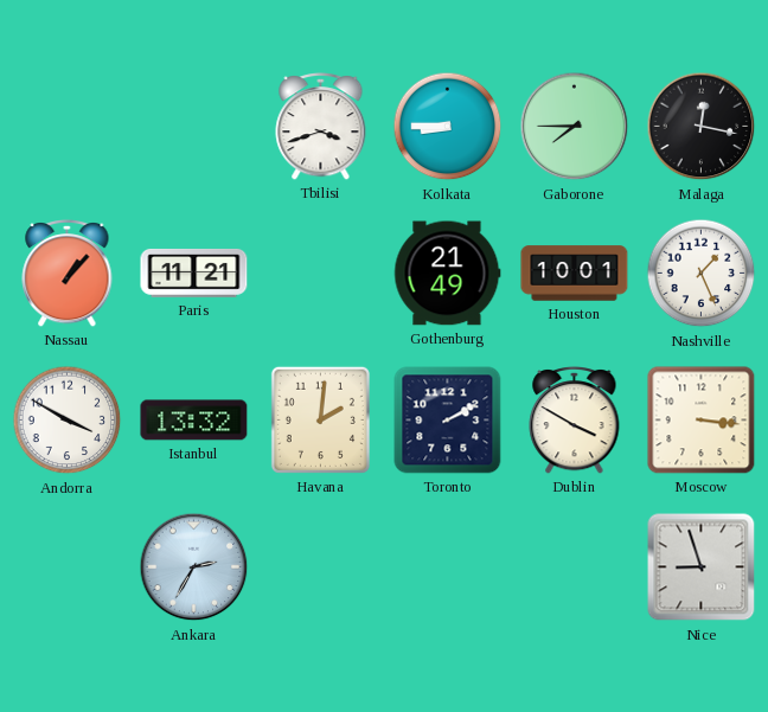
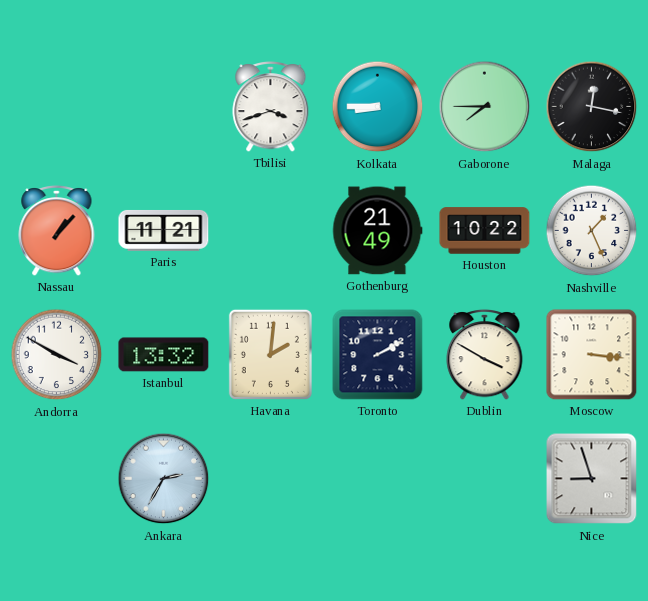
Houston: 10:01 -> 10:22 (485, 231)
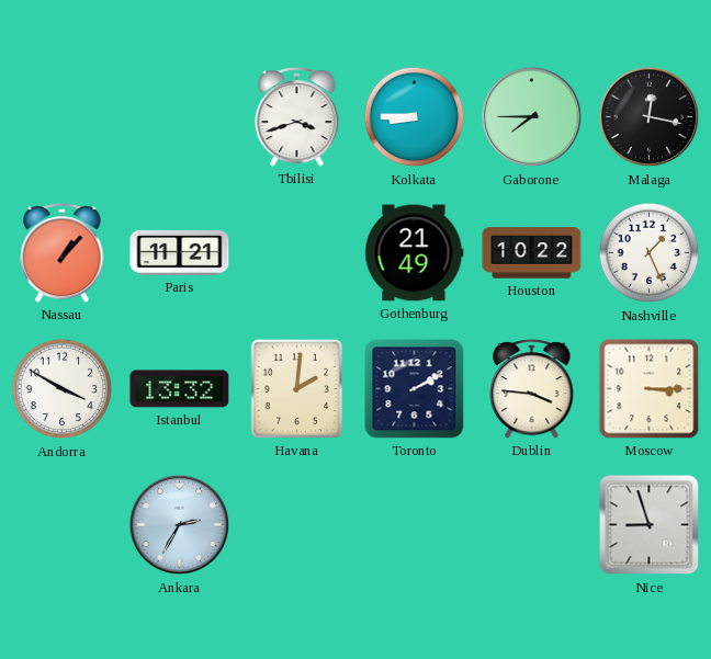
Dublin: 3:50 -> 3:46 (532, 388)
Moscow: 3:16 -> 3:15 (650, 389)
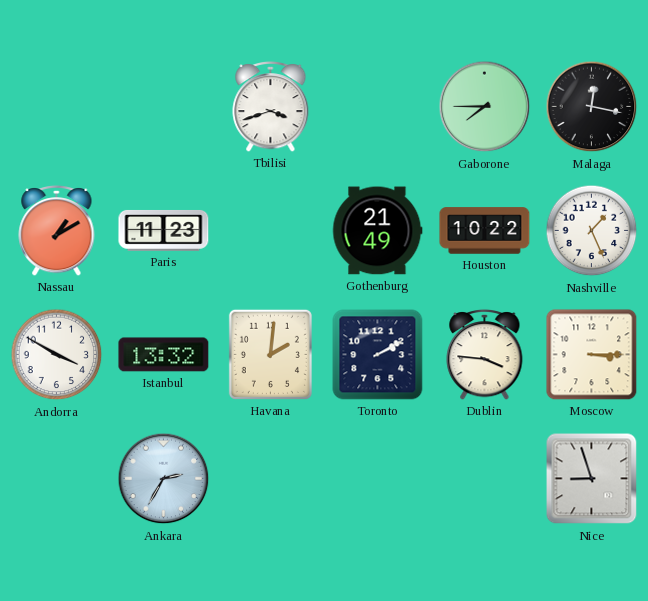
Kolkata: 8:45 -> none (415, 117)
Nassau: 1:07 -> 1:10 (57, 230)
Paris: 11:21 -> 11:23 (164, 231)
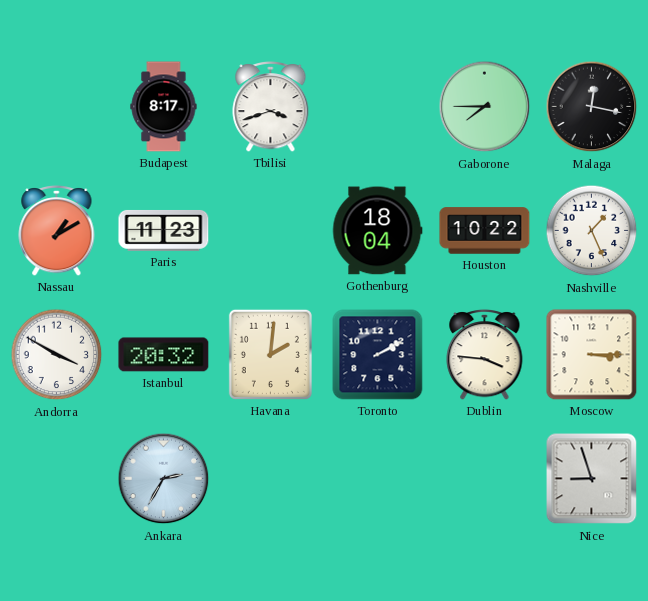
Budapest: none -> 8:17 (164, 107)
Gothenburg: 21:49 -> 18:04 (377, 231)
Istanbul: 13:32 -> 20:32 (164, 355)
